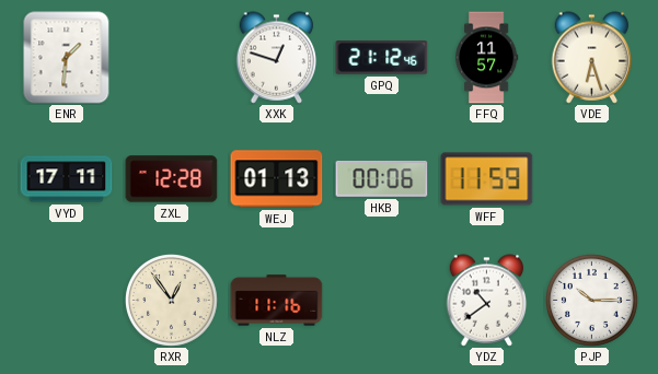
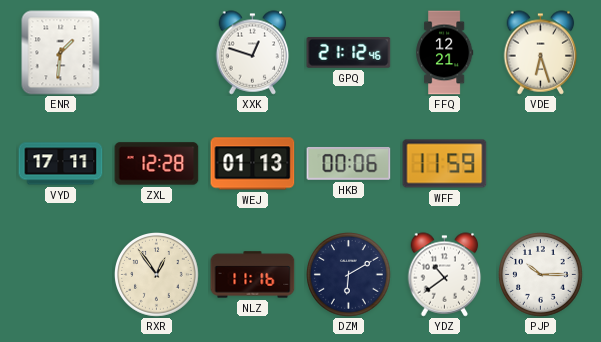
FFQ: 11:57 -> 12:21 (445, 53)
DZM: none -> 6:10 (349, 275)
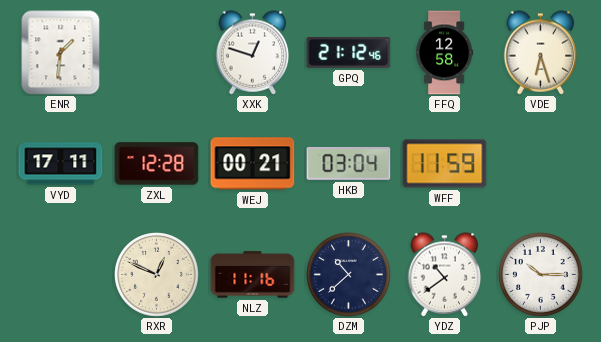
FFQ: 12:21 -> 12:58 (445, 53)
WEJ: 01:13 -> 00:21 (253, 164)
HKB: 00:06 -> 03:04 (349, 163)
RXR: 12:54 -> 12:49 (157, 275)
DZM: 6:10 -> 10:38 (349, 275)
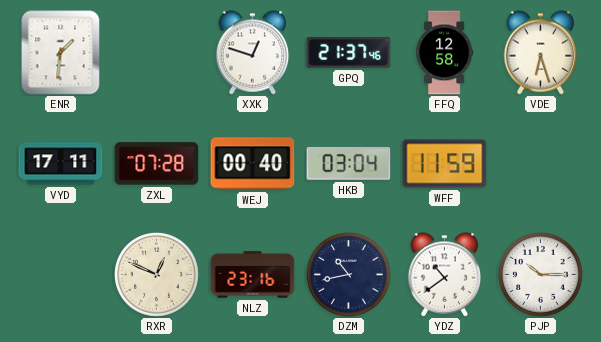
GPQ: 21:12 -> 21:37 (349, 53)
ZXL: 12:28 -> 07:28 (157, 164)
WEJ: 00:21 -> 00:40 (253, 164)
NLZ: 11:16 -> 23:16 (253, 275)
DZM: 10:38 -> 10:43 (349, 275)
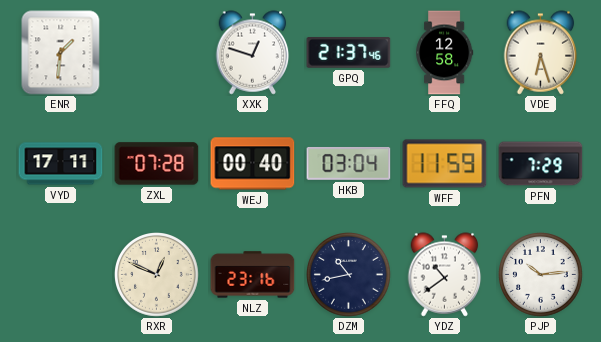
PFN: none -> 7:29 (541, 164)
PJP: 10:15 -> 10:14 (541, 275)
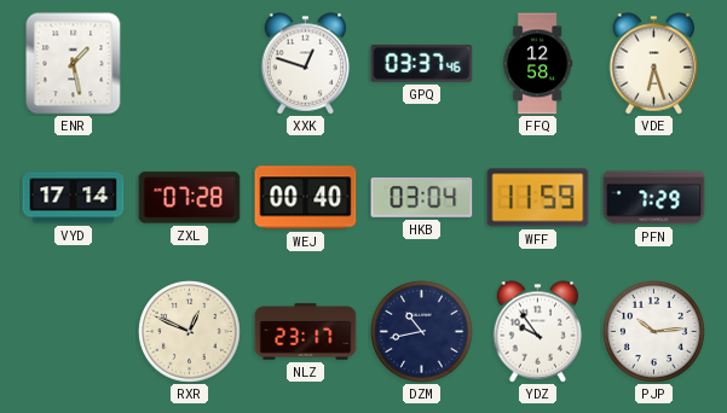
ENR: 1:31 -> 1:28 (74, 64)
GPQ: 21:37 -> 03:37 (422, 64)
VYD: 17:11 -> 17:14 (74, 198)
NLZ: 23:16 -> 23:17 (306, 332)
YDZ: 10:39 -> 9:54 (538, 332)
